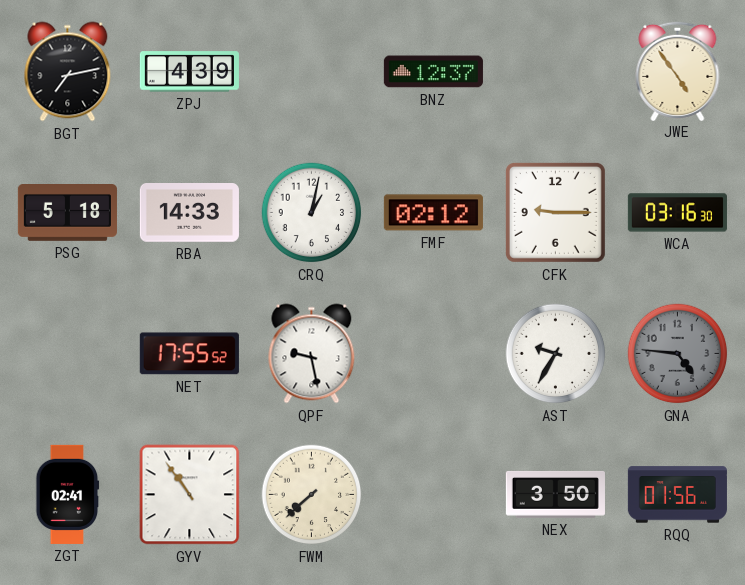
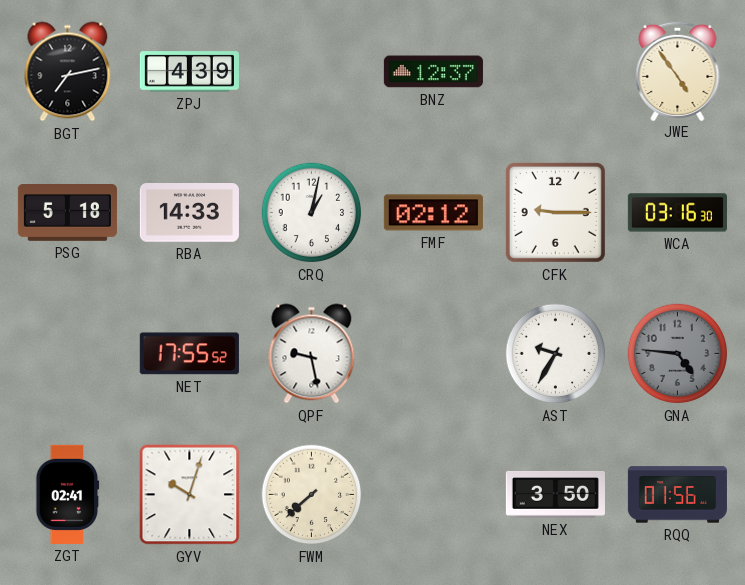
GYV: 10:54 -> 10:03 (190, 495)
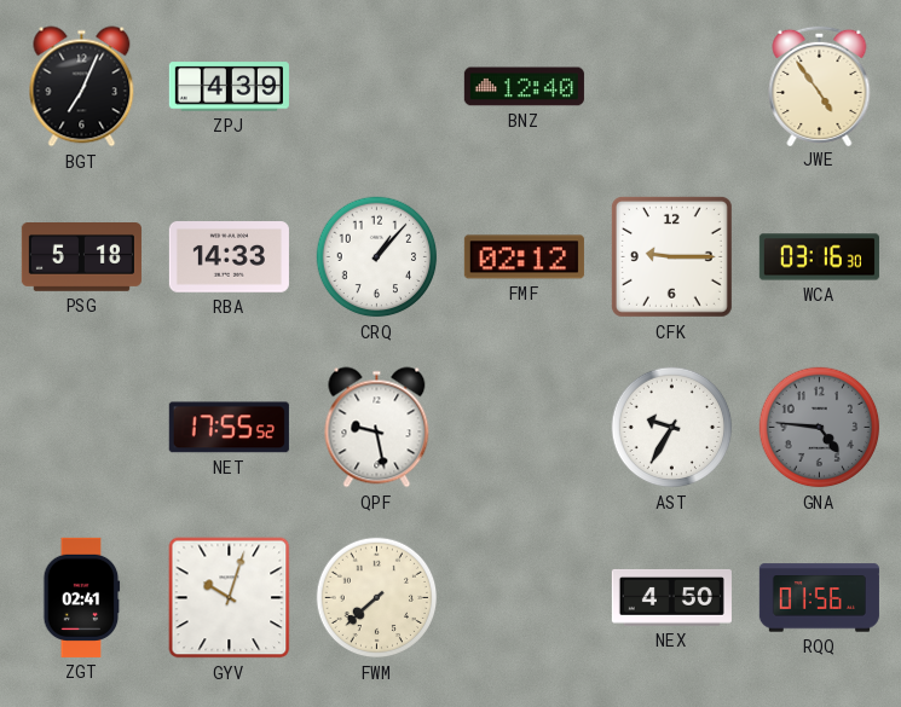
BGT: 7:13 -> 7:04 (82, 87)
BNZ: 12:37 -> 12:40 (524, 87)
CRQ: 1:02 -> 1:07 (377, 257)
NEX: 3:50 -> 4:50 (671, 598)
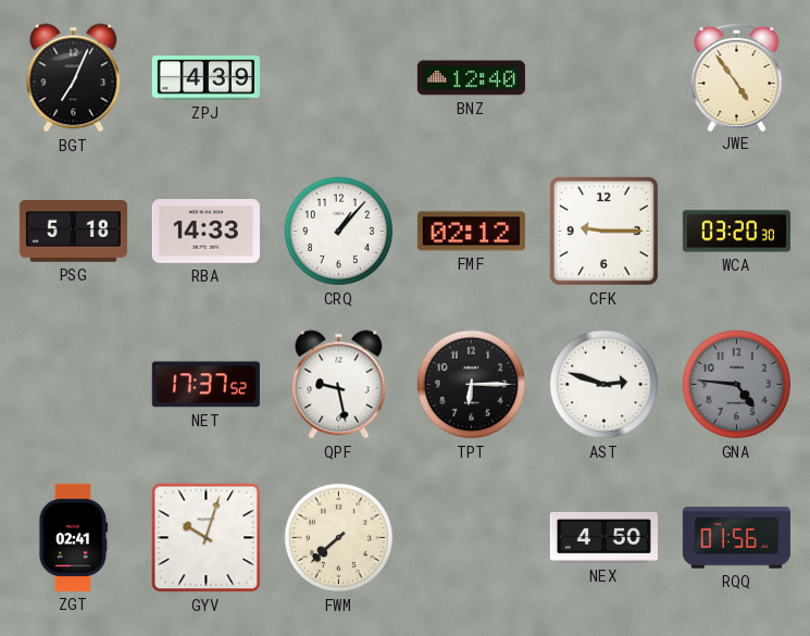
WCA: 03:16 -> 03:20 (736, 232)
NET: 17:55 -> 17:37 (205, 385)
TPT: none -> 6:15 (472, 385)
AST: 9:35 -> 2:48 (605, 385)
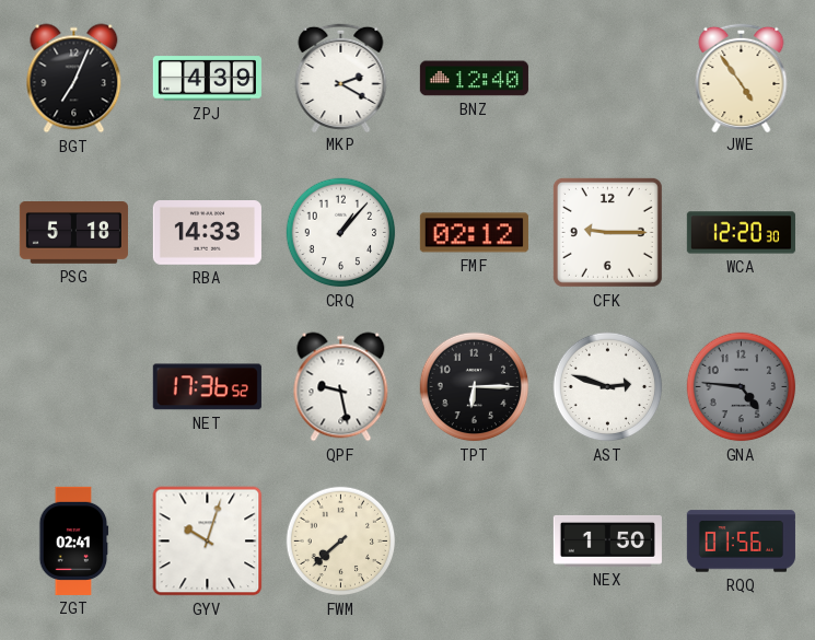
MKP: none -> 2:20 (341, 77)
WCA: 03:20 -> 12:20 (741, 233)
NET: 17:37 -> 17:36 (207, 387)
NEX: 4:50 -> 1:50 (607, 542)
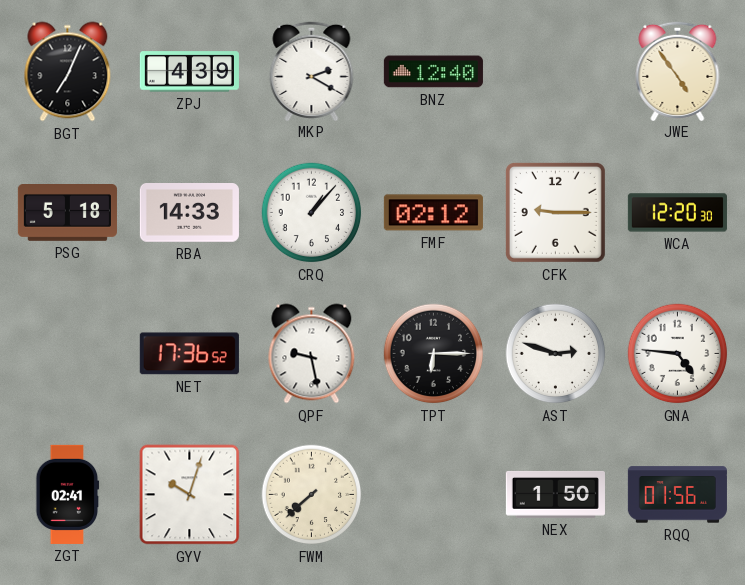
GNA dial: grey -> white (678, 354)
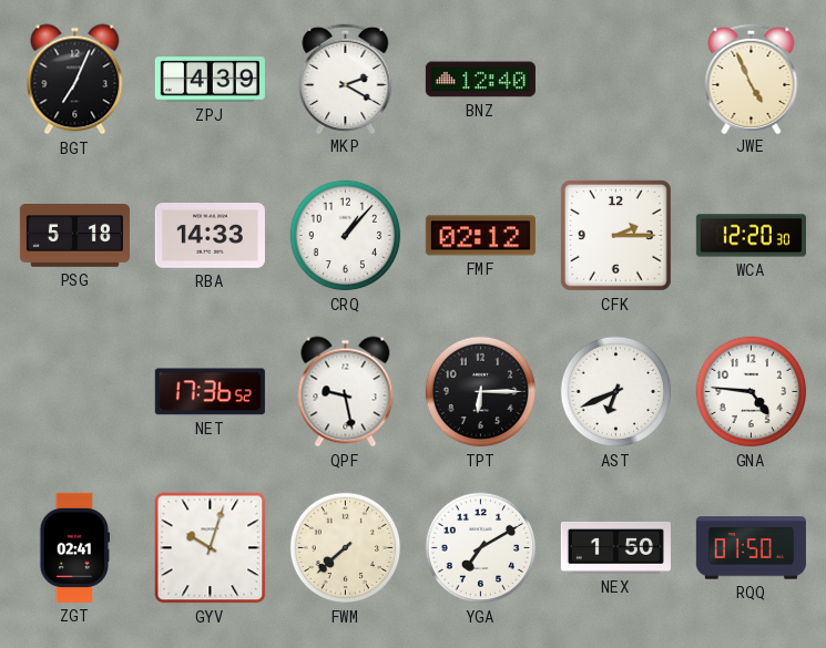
JWE: 4:54 -> 4:56 (752, 78)
CFK: 9:15 -> 2:15 (615, 235)
AST: 2:48 -> 6:41 (616, 392)
YGA: none -> 7:10 (481, 548)
RQQ: 01:56 -> 01:50 (751, 548)
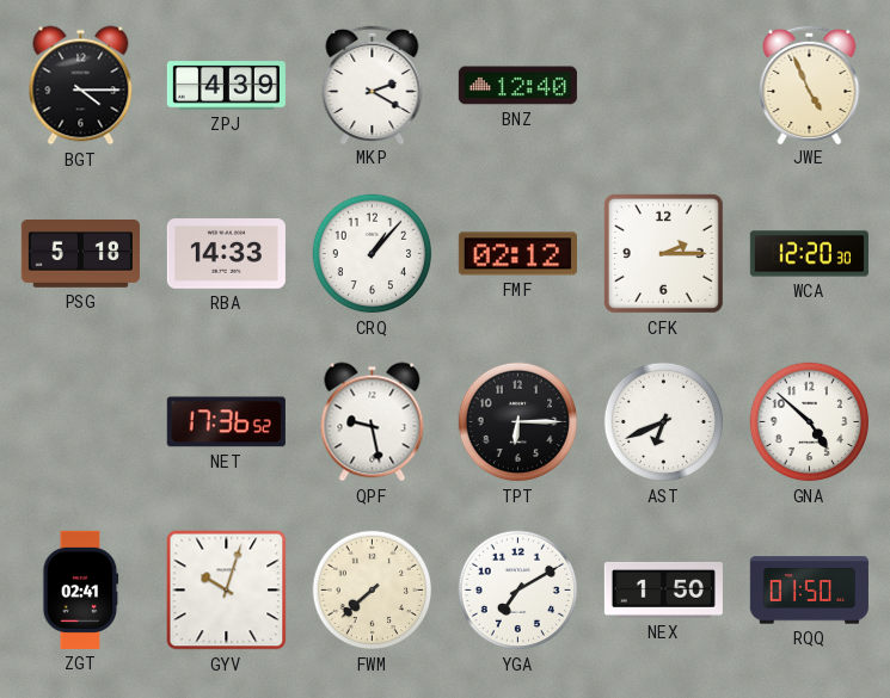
BGT: 7:04 -> 4:15 (81, 86)
GNA: 4:46 -> 4:52 (810, 422)
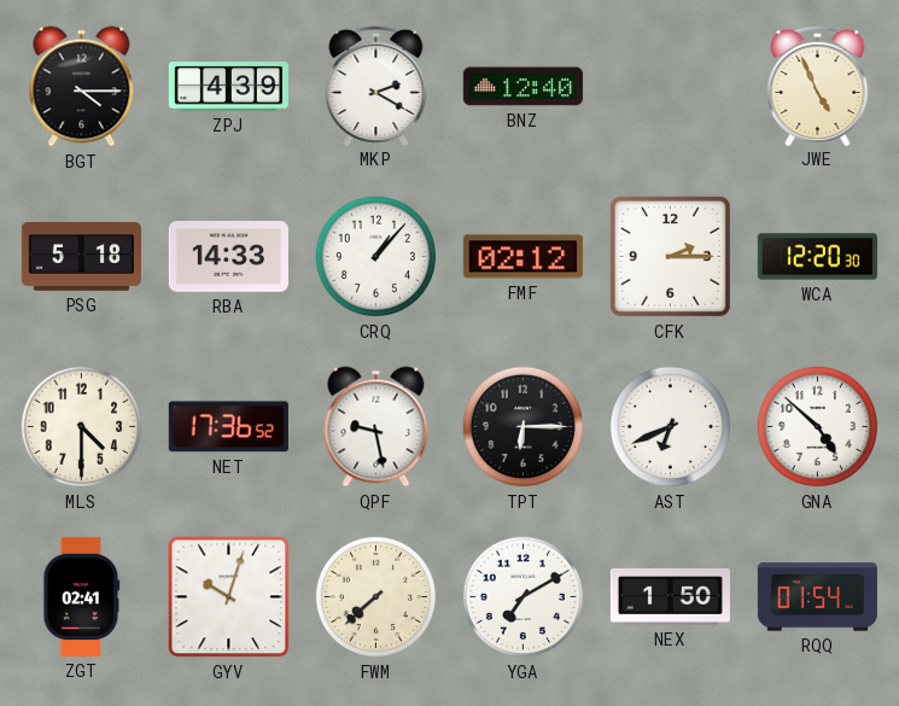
MLS: none -> 4:30 (82, 427)
RQQ: 01:50 -> 01:54 (817, 597)
